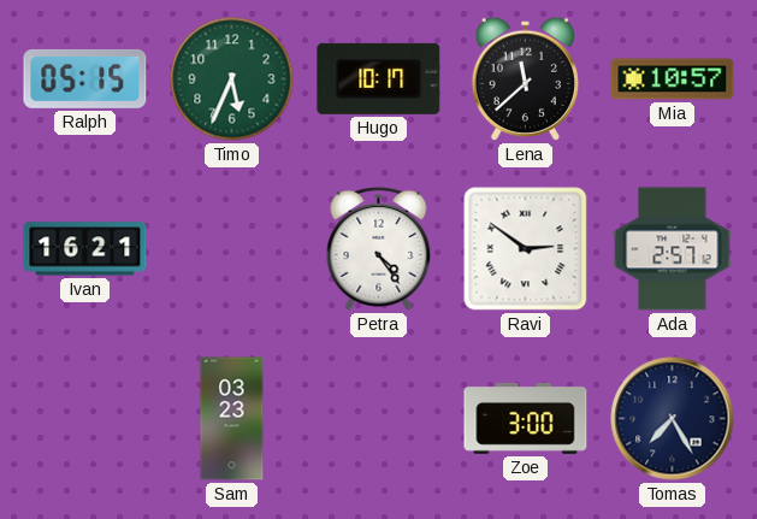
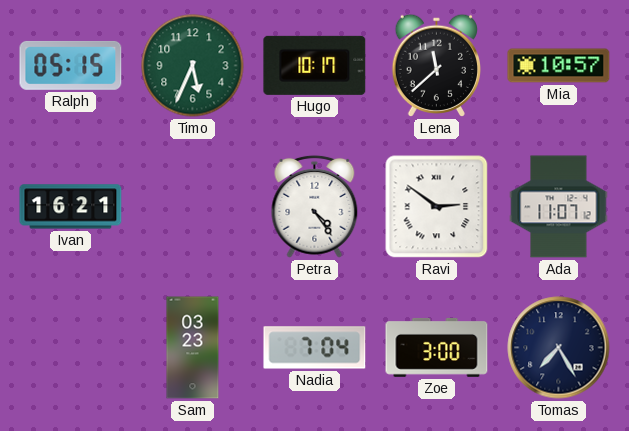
Ada: 2:57 -> 11:07 (559, 207)
Nadia: none -> 7:04 (315, 348)
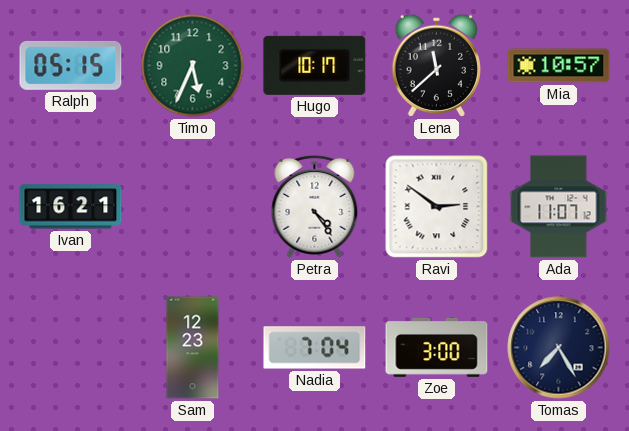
Sam: 03:23 -> 12:23 (193, 348)
